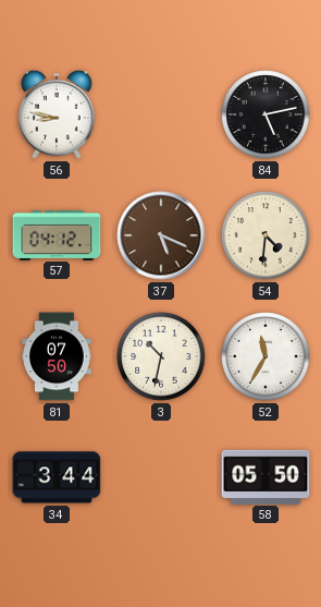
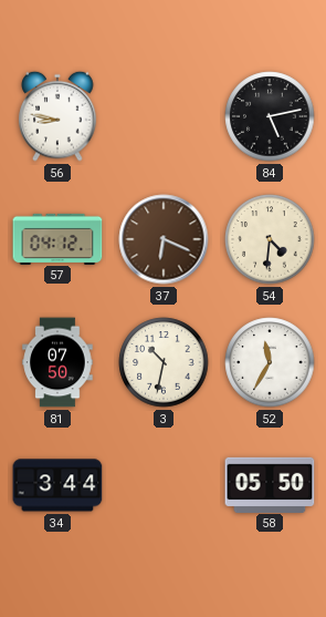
37: 5:19 -> 6:19 (164, 239)
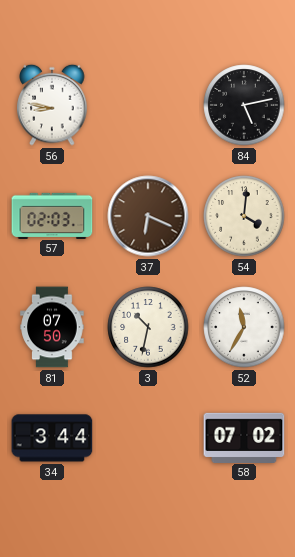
57: 04:12 -> 02:03 (52, 215)
54: 4:31 -> 4:01 (244, 216)
58: 05:50 -> 07:02 (244, 437)
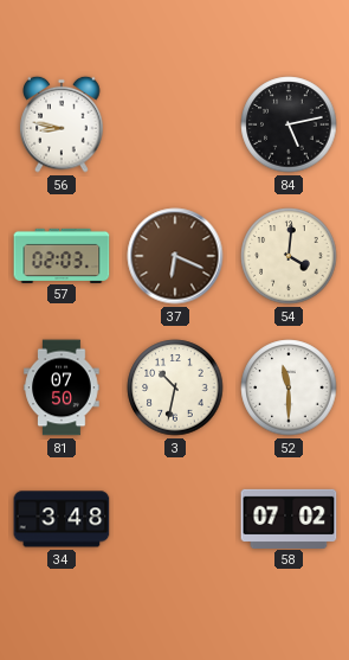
52: 11:35 -> 11:30 (289, 387)
34: 3:44 -> 3:48 (62, 519)
